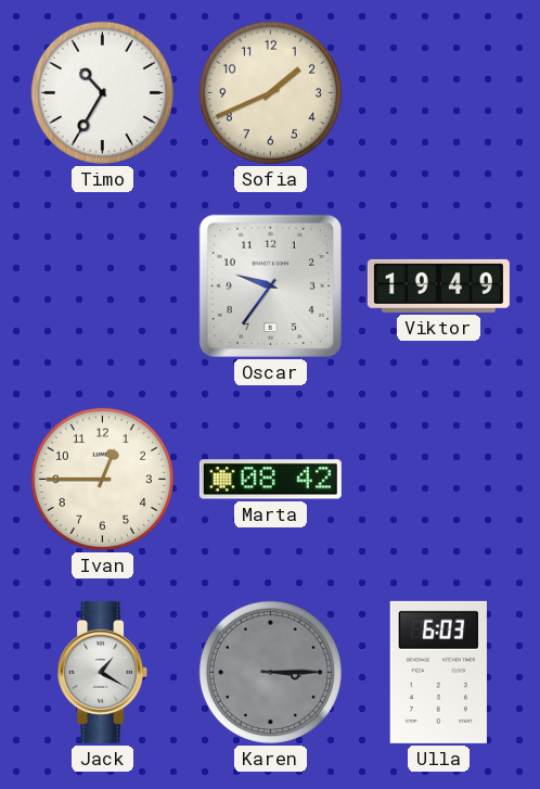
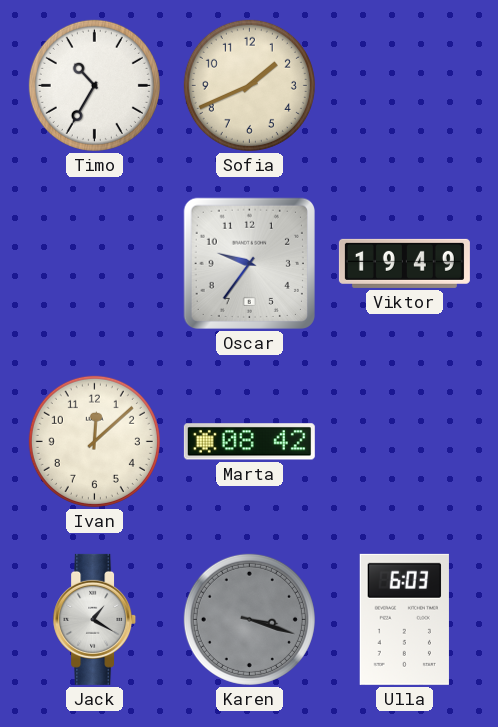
Ivan: 12:45 -> 12:08 (94, 441)
Karen: 3:15 -> 3:18 (249, 619)
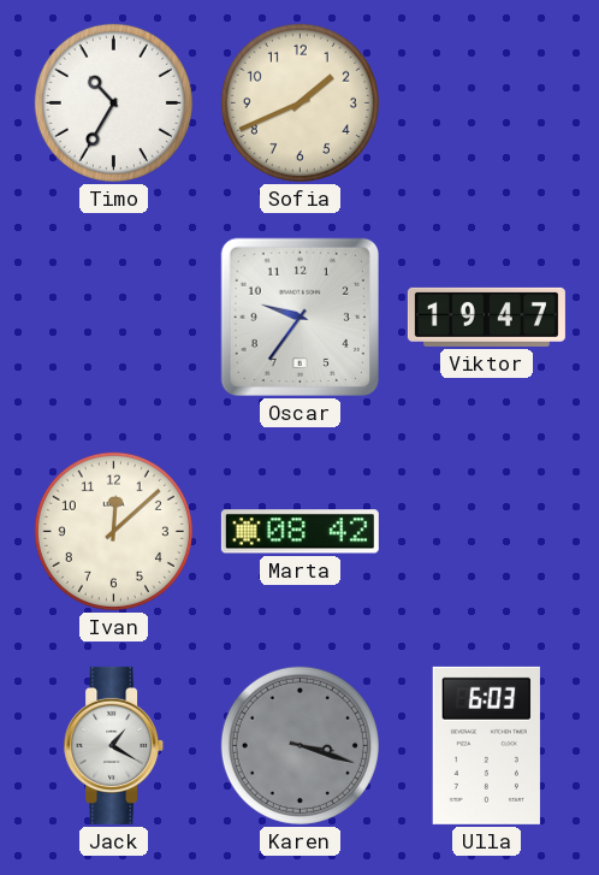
Viktor: 19:49 -> 19:47 (486, 317)
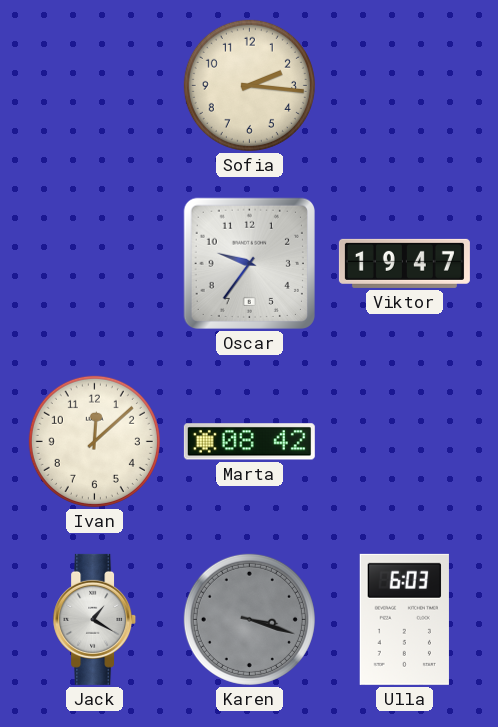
Timo: 10:35 -> none (113, 102)
Sofia: 1:41 -> 2:16 (249, 85)
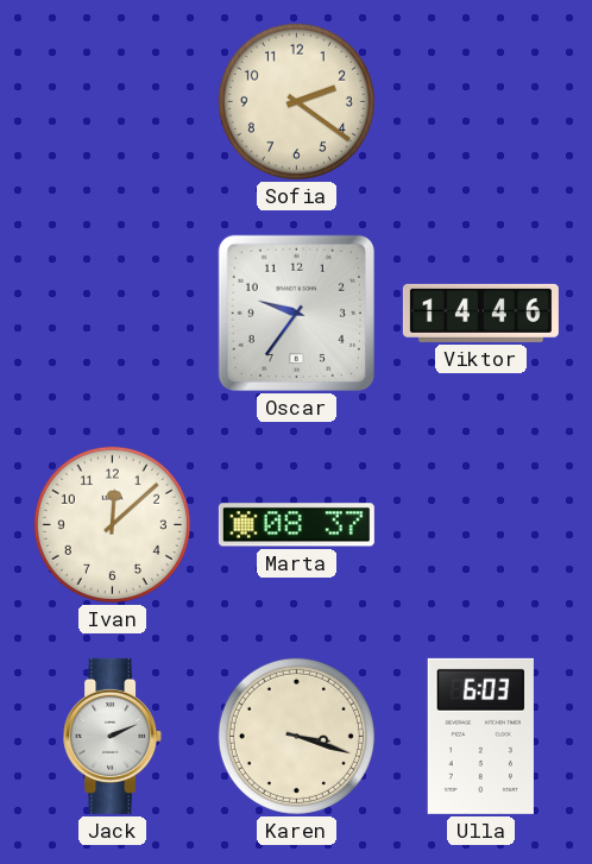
Sofia: 2:16 -> 2:21 (296, 101)
Viktor: 19:47 -> 14:46 (480, 313)
Marta: 08:42 -> 08:37 (296, 525)
Jack: 1:20 -> 2:11 (113, 736)
Karen dial: grey -> cream (296, 736)
